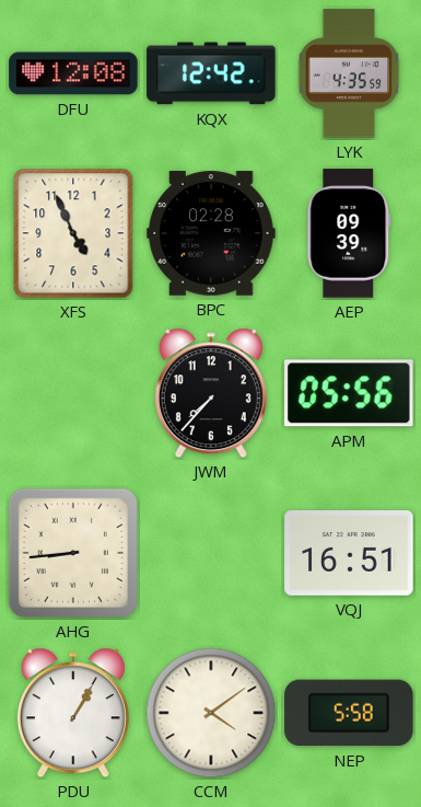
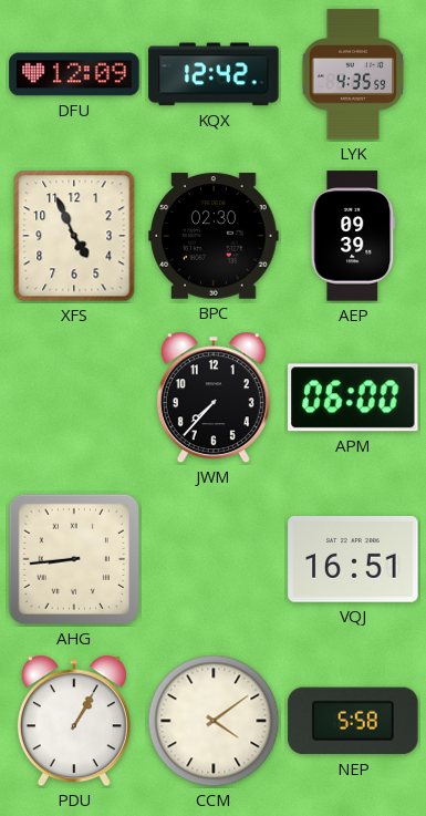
DFU: 12:08 -> 12:09 (74, 74)
BPC: 02:28 -> 02:30 (214, 236)
APM: 05:56 -> 06:00 (353, 397)
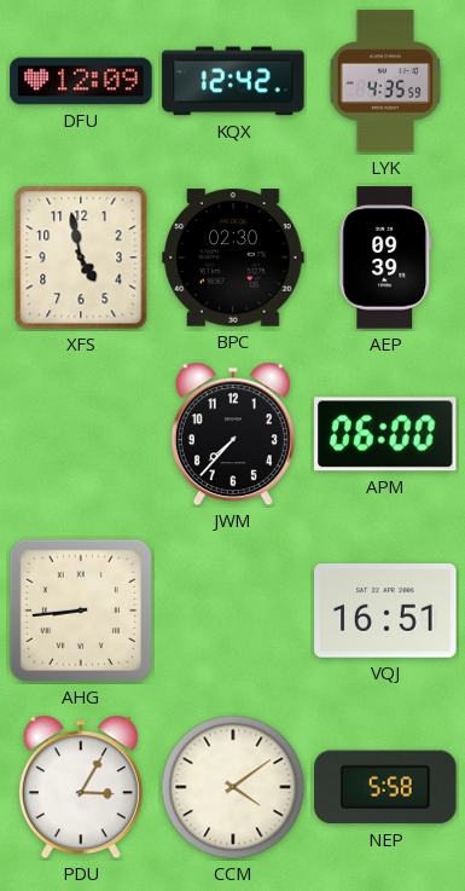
XFS: 4:56 -> 4:58 (81, 258)
PDU: 1:05 -> 3:05 (81, 787)
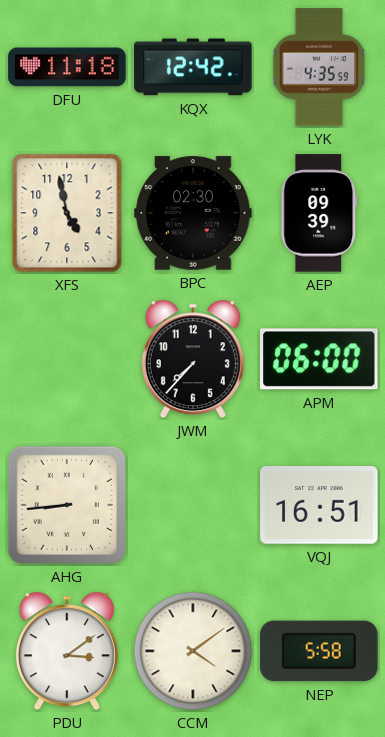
DFU: 12:09 -> 11:18 (67, 67)
PDU: 3:05 -> 3:09 (67, 651)
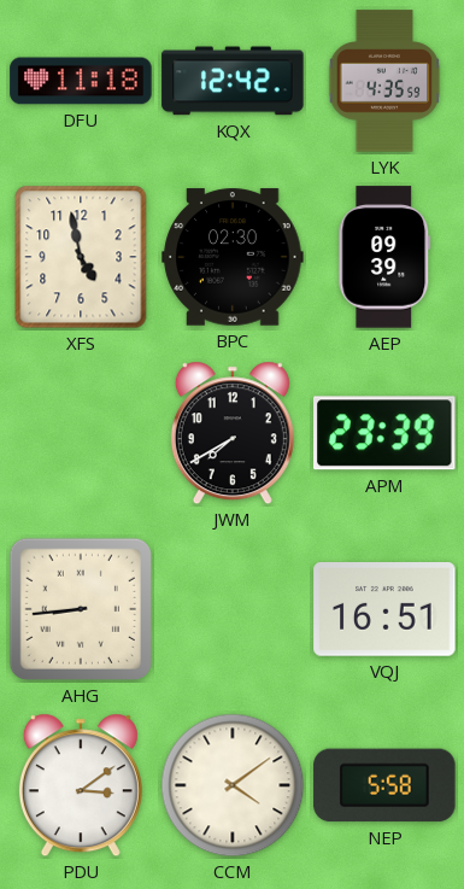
JWM: 7:37 -> 7:40 (233, 433)
APM: 06:00 -> 23:39 (384, 433)
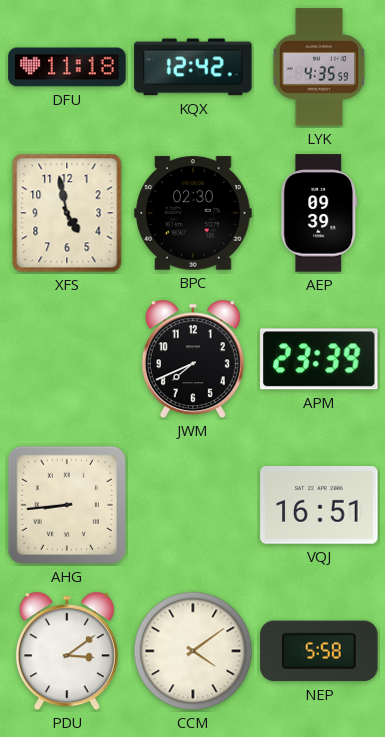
JWM: 7:40 -> 7:41 (193, 359)
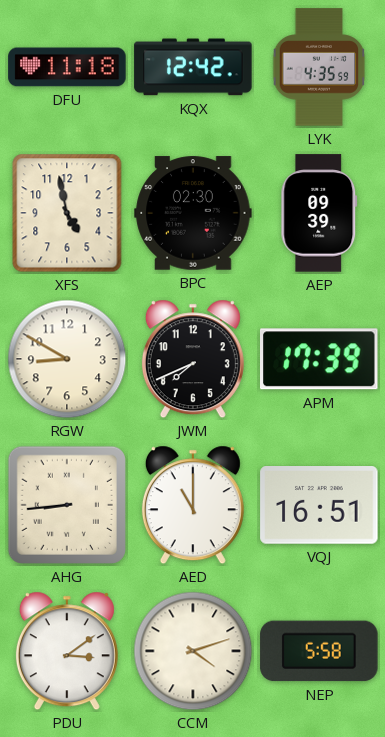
RGW: none -> 8:50 (67, 359)
APM: 23:39 -> 17:39 (319, 359)
AED: none -> 11:00 (193, 505)
CCM: 4:09 -> 4:12 (193, 651)
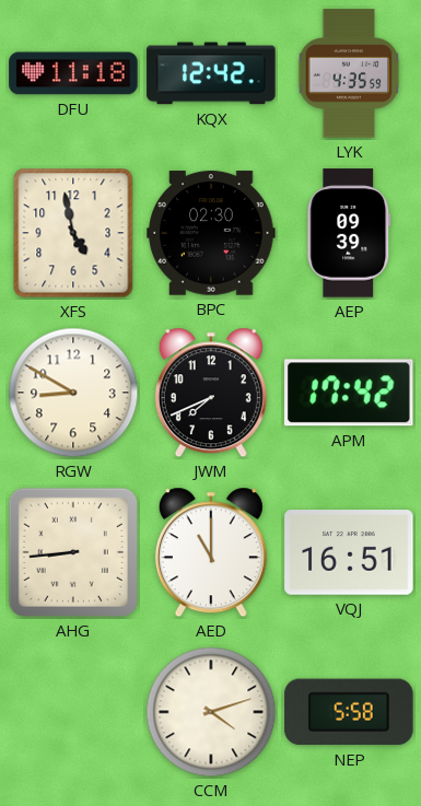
APM: 17:39 -> 17:42 (349, 393)
PDU: 3:09 -> none (67, 651)
